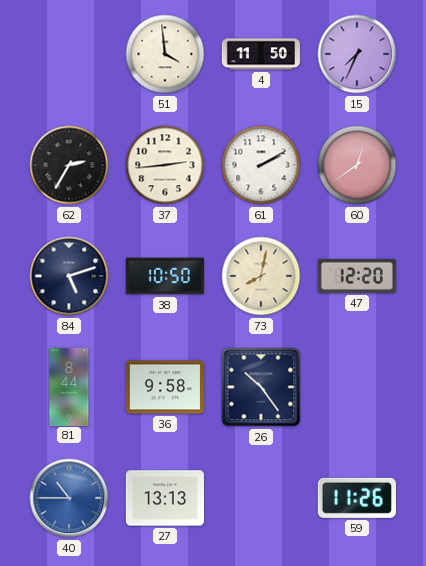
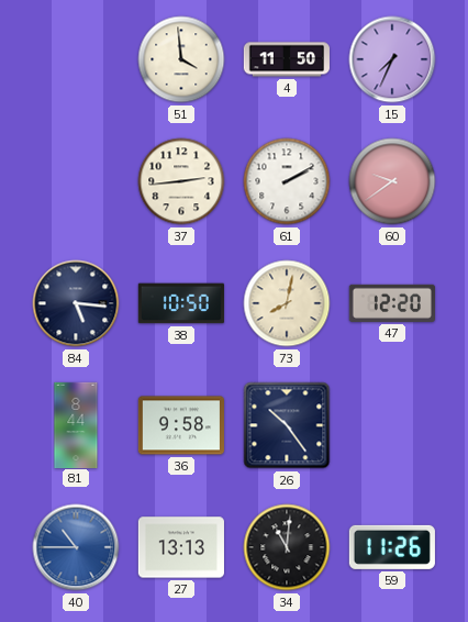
62: 2:35 -> none (69, 165)
60: 12:39 -> 9:39 (392, 181)
84: 5:12 -> 5:16 (76, 303)
34: none -> 11:01 (287, 547)
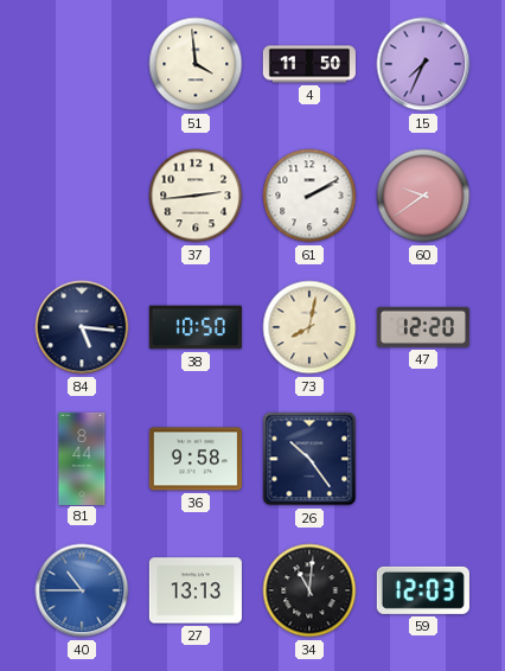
59: 11:26 -> 12:03 (423, 590)
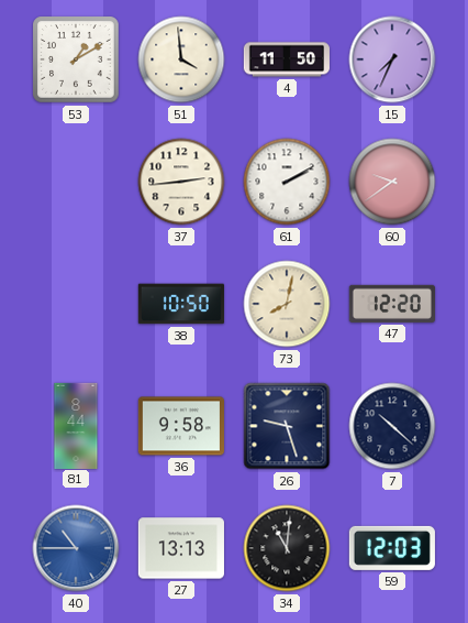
53: none -> 1:10 (76, 59)
84: 5:16 -> none (82, 327)
26: 10:24 -> 9:27 (287, 426)
7: none -> 10:22 (392, 426)
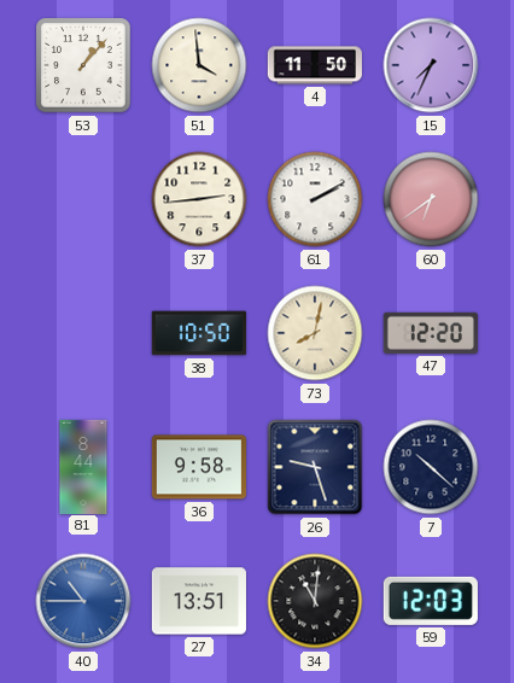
53: 1:10 -> 1:07 (83, 65)
60: 9:39 -> 6:39 (431, 199)
27: 13:13 -> 13:51 (199, 601)
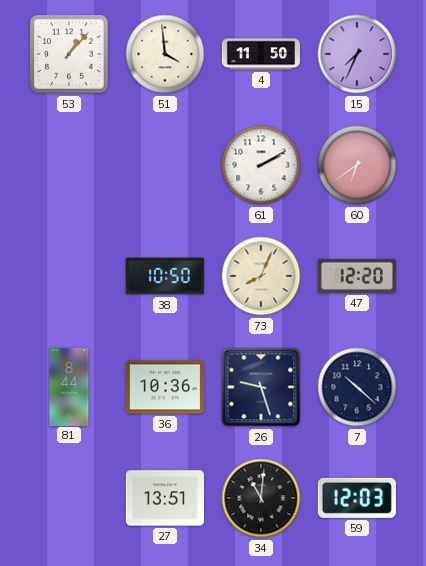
37: 2:44 -> none (199, 199)
73: 8:02 -> 8:04 (261, 276)
36: 9:58 -> 10:36 (165, 387)
40: 10:45 -> none (83, 601)
